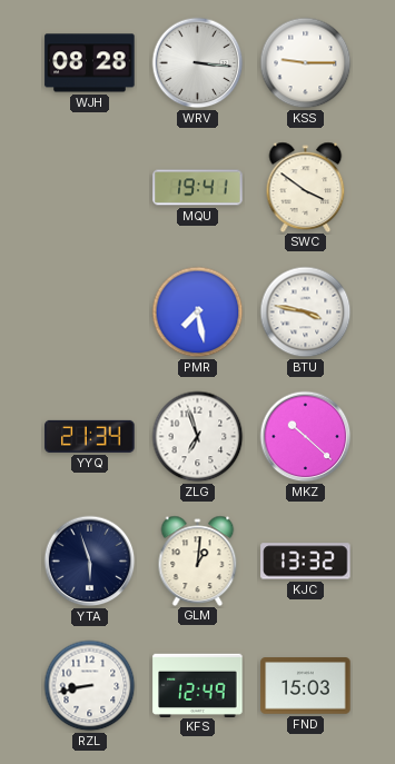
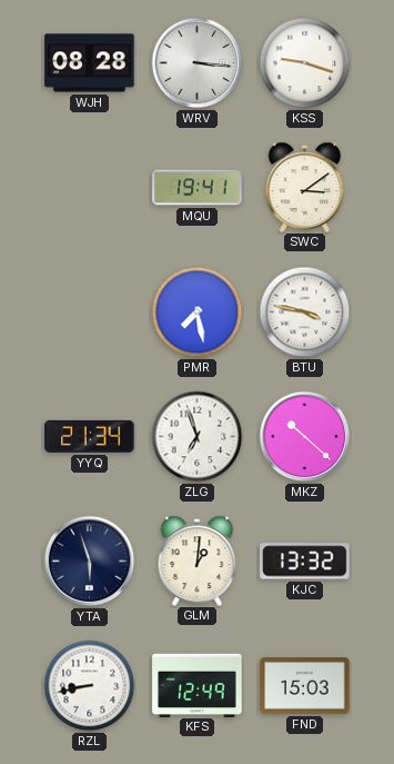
KSS: 9:15 -> 9:18 (305, 63)
SWC: 3:51 -> 3:09 (305, 187)
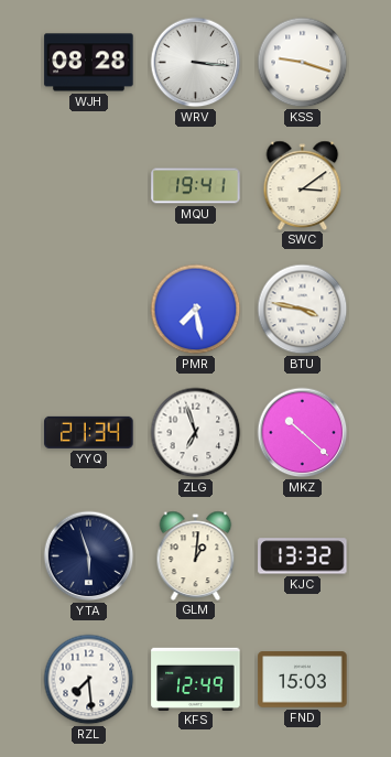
RZL: 8:43 -> 7:29 (89, 680)
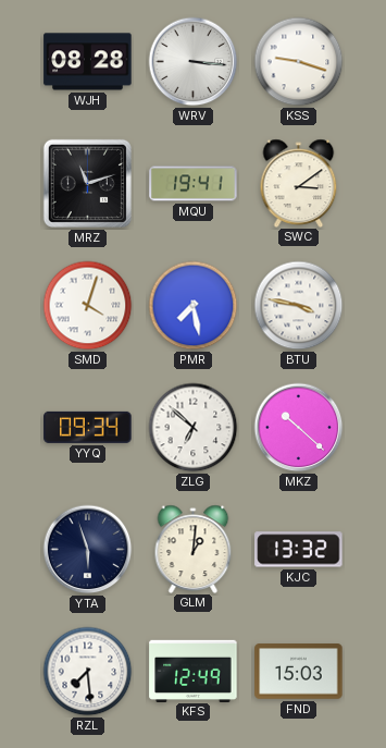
MRZ: none -> 11:12 (87, 183)
SMD: none -> 4:03 (88, 306)
YYQ: 21:34 -> 09:34 (88, 427)
ZLG: 6:57 -> 6:52 (194, 428)
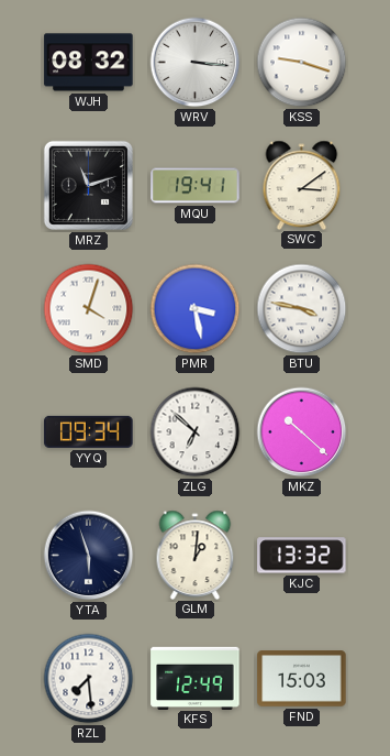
WJH: 08:28 -> 08:32 (89, 63)
PMR: 7:28 -> 3:28 (196, 309)
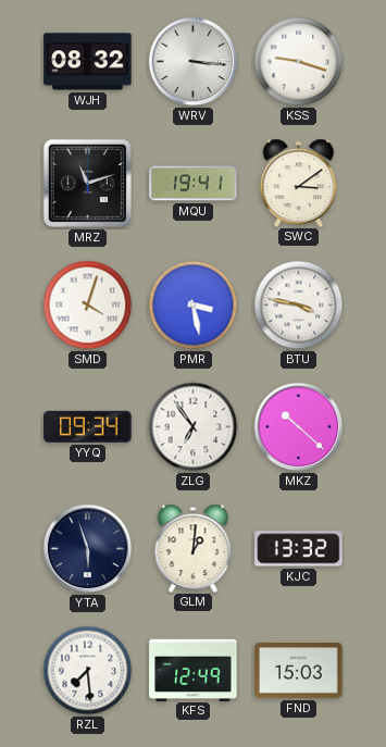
ZLG: 6:52 -> 6:54 (194, 427)
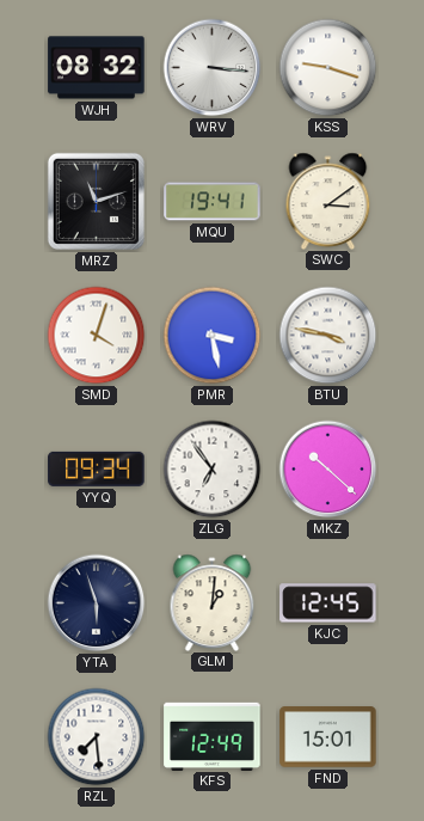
KJC: 13:32 -> 12:45 (328, 604)
FND: 15:03 -> 15:01 (328, 737)
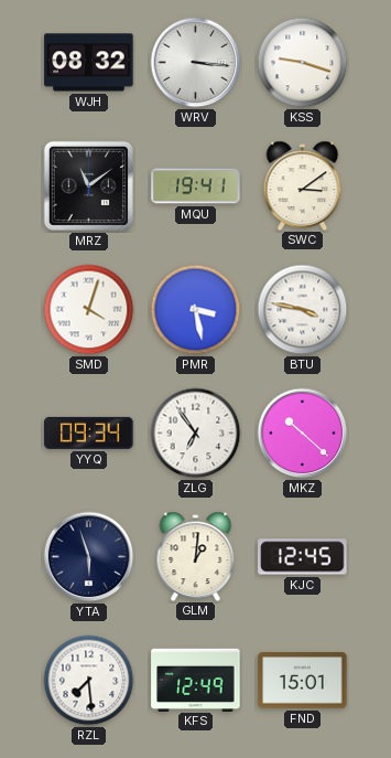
MRZ: 11:12 -> 11:09 (88, 185)
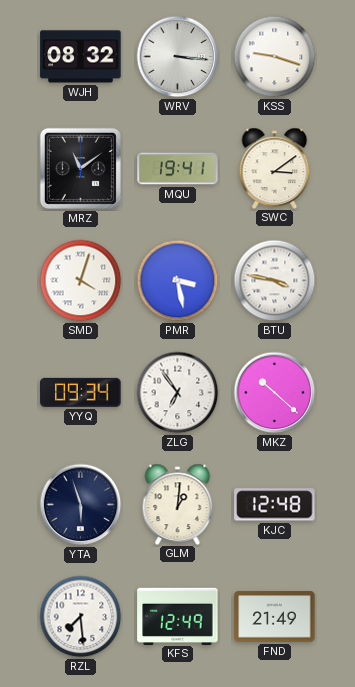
KJC: 12:45 -> 12:48 (275, 505)
FND: 15:01 -> 21:49 (275, 617)
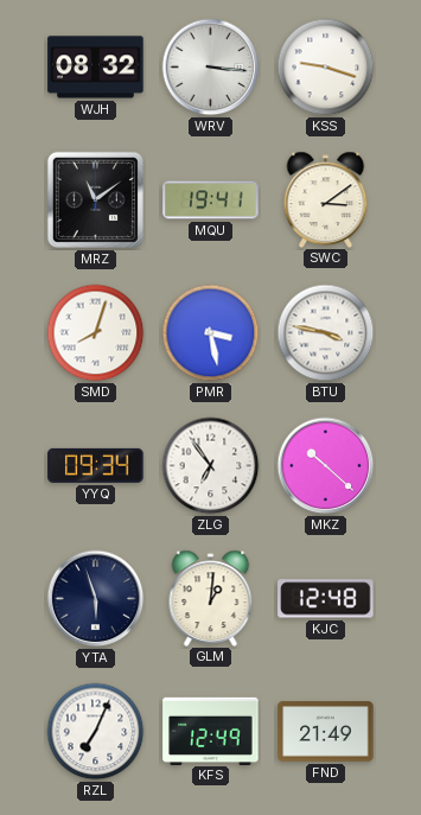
SMD: 4:03 -> 8:03 (96, 333)
RZL: 7:29 -> 7:04 (96, 732)
